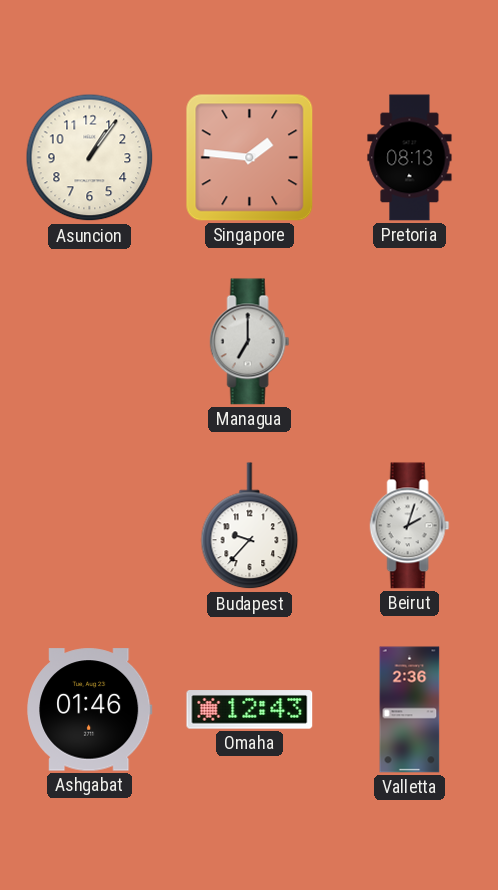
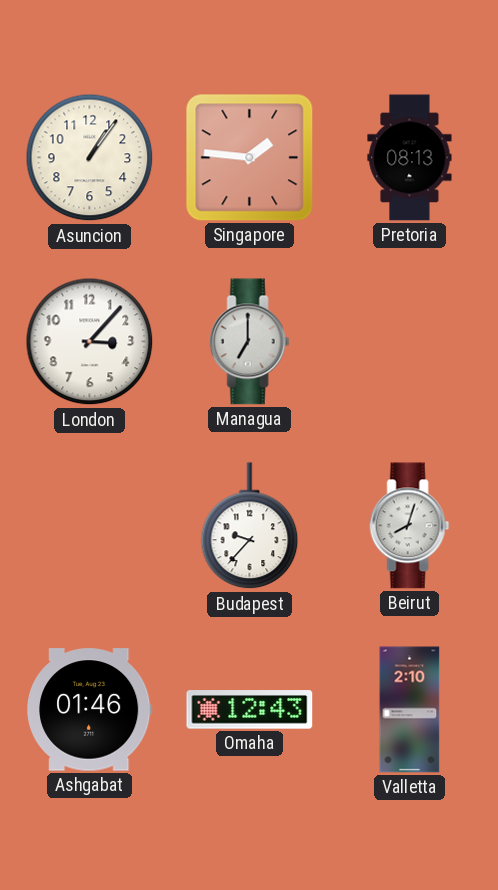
London: none -> 3:07 (90, 342)
Beirut: 2:03 -> 8:03 (410, 526)
Valletta: 2:36 -> 2:10 (410, 710)
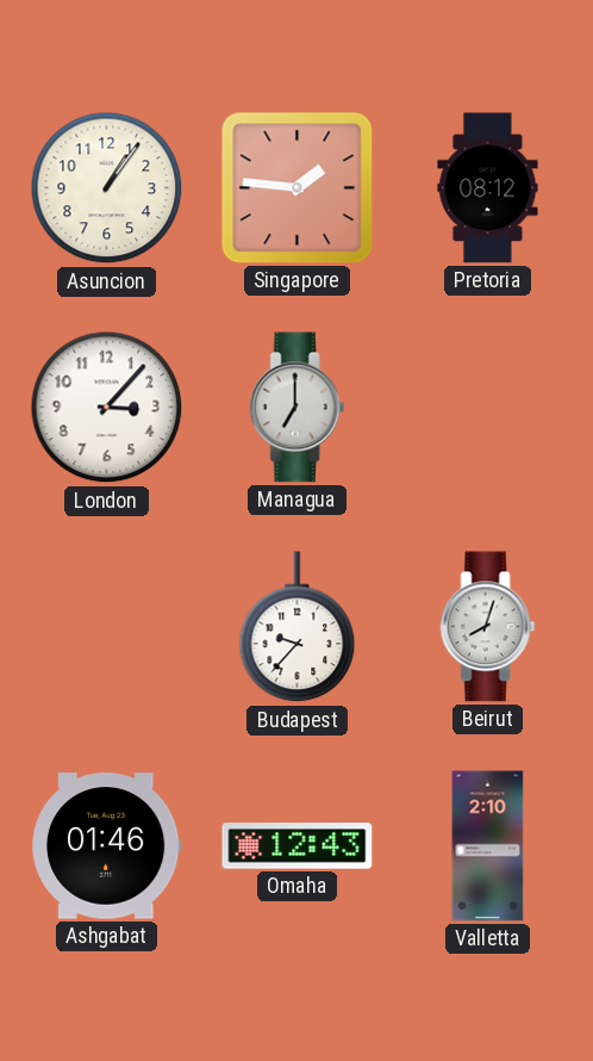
Pretoria: 08:13 -> 08:12 (488, 188)
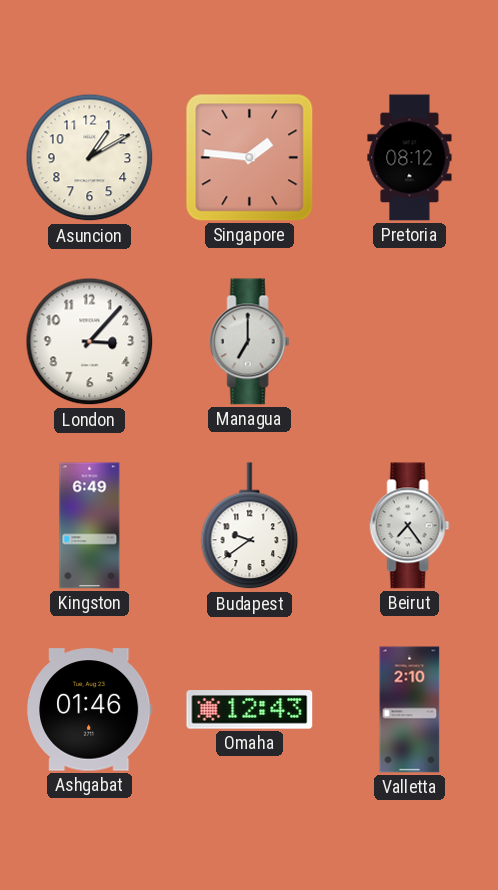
Asuncion: 1:06 -> 1:10 (90, 158)
Kingston: none -> 6:49 (90, 526)
Budapest: 9:37 -> 9:39 (250, 526)
Beirut: 8:03 -> 7:24 (410, 526)
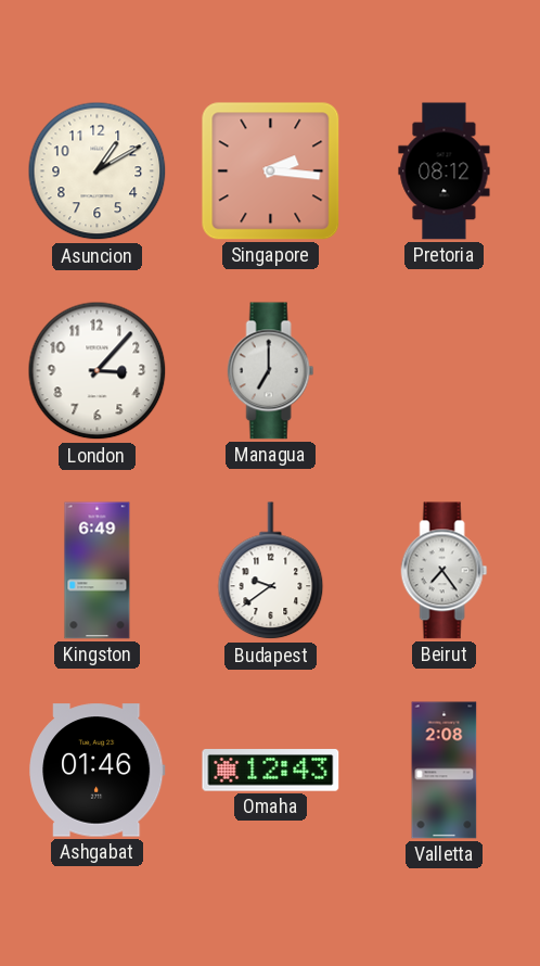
Singapore: 1:46 -> 2:16 (271, 171)
Valletta: 2:10 -> 2:08 (445, 771)
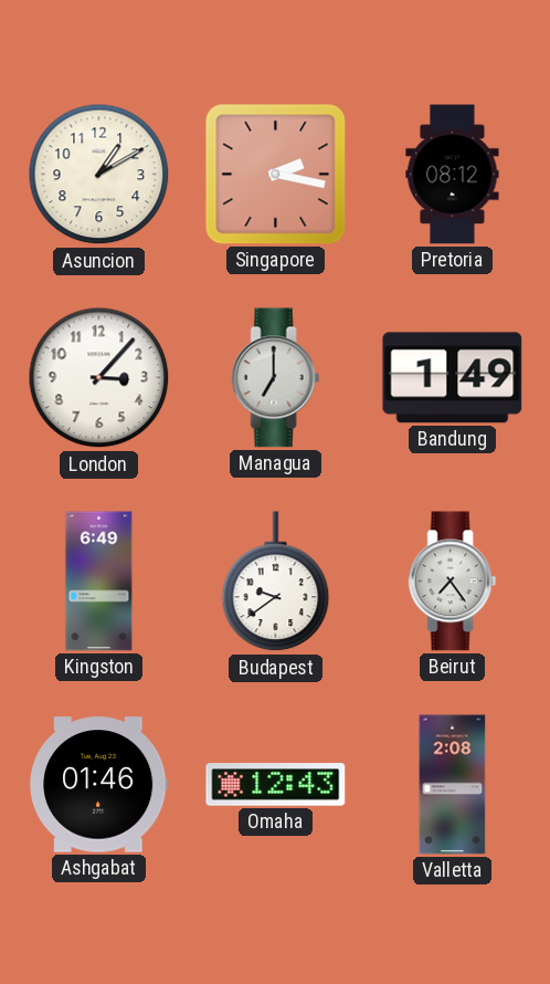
Singapore: 2:16 -> 2:17 (276, 175)
Bandung: none -> 1:49 (453, 378)
